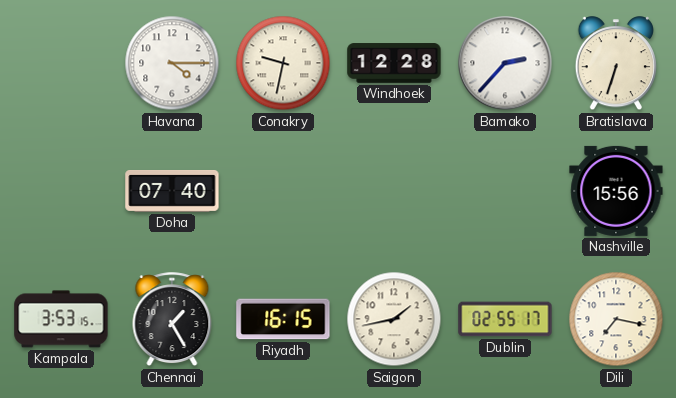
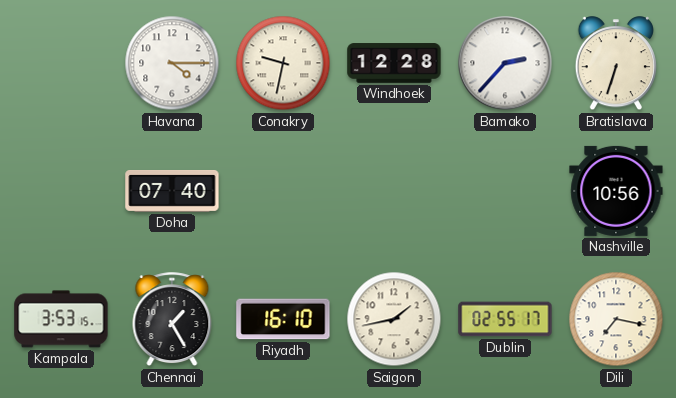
Nashville: 15:56 -> 10:56 (616, 191)
Riyadh: 16:15 -> 16:10 (283, 319)
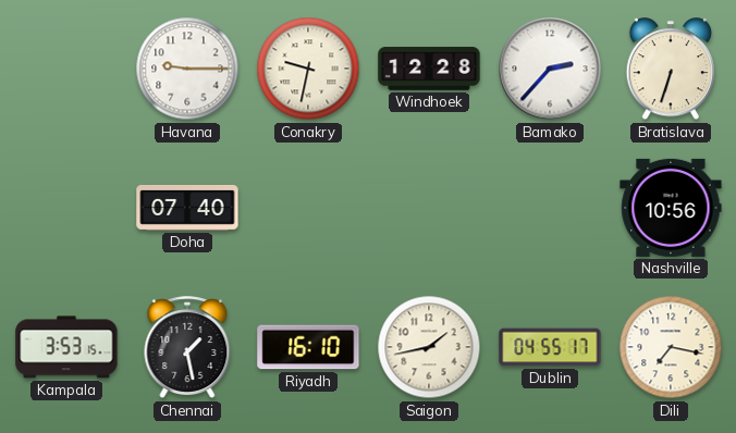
Havana: 4:15 -> 9:15 (187, 69)
Chennai: 1:25 -> 1:28 (187, 348)
Dublin: 02:55 -> 04:55 (550, 347)
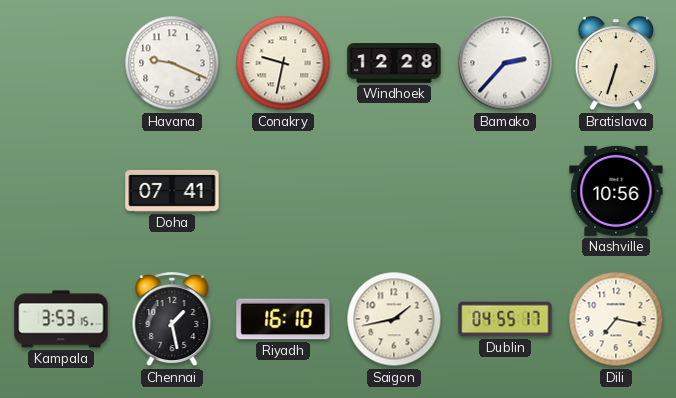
Havana: 9:15 -> 9:19 (172, 63)
Doha: 07:40 -> 07:41 (172, 192)
